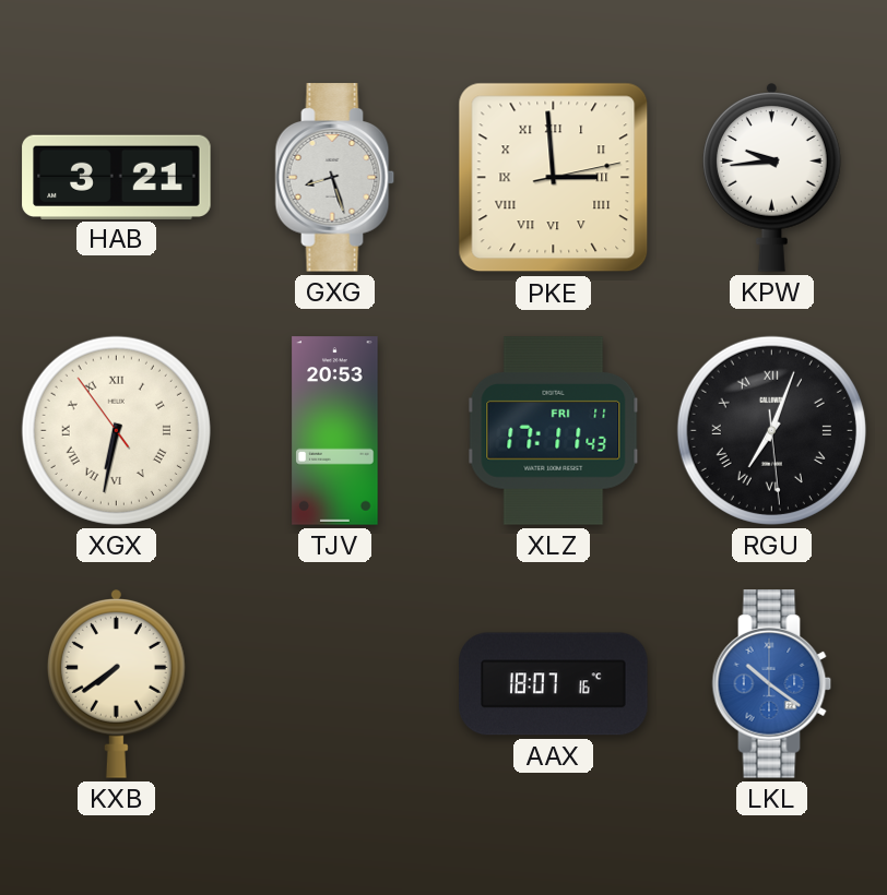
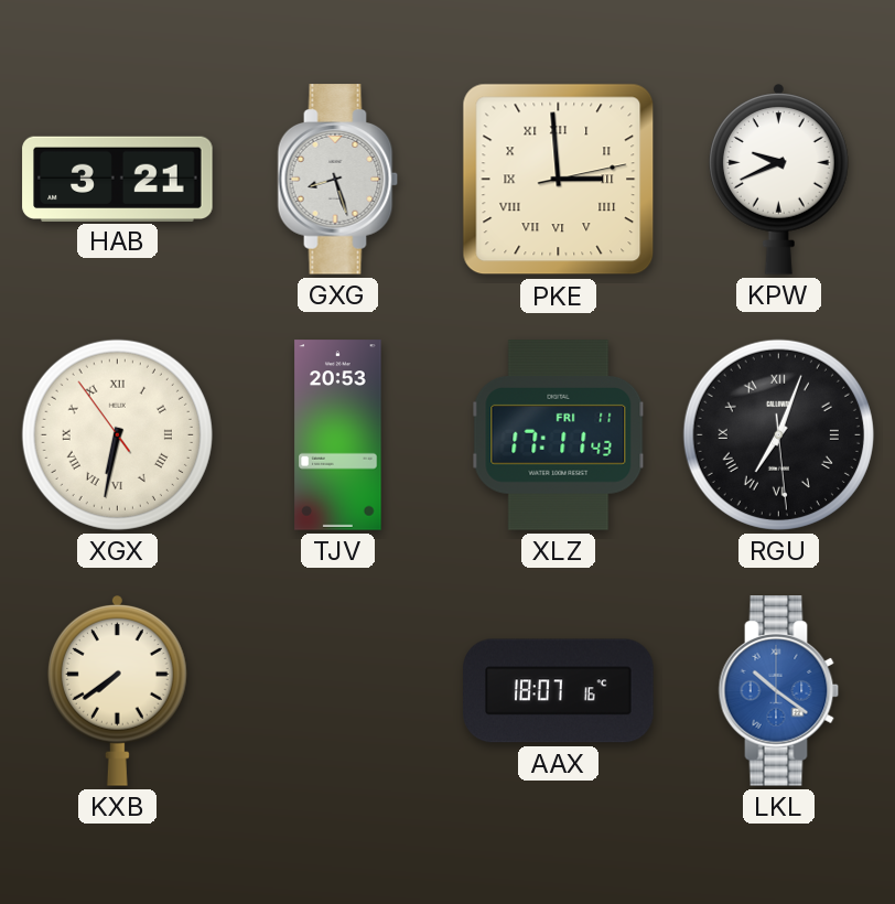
KPW: 9:44 -> 9:41 (778, 180)
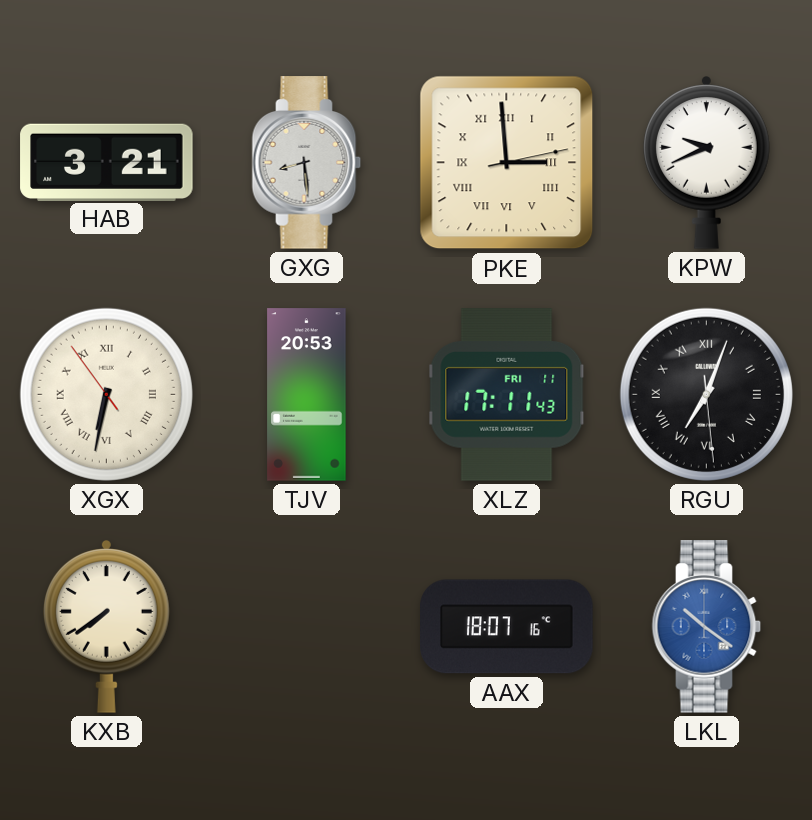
GXG: 8:27 -> 8:29 (307, 163)
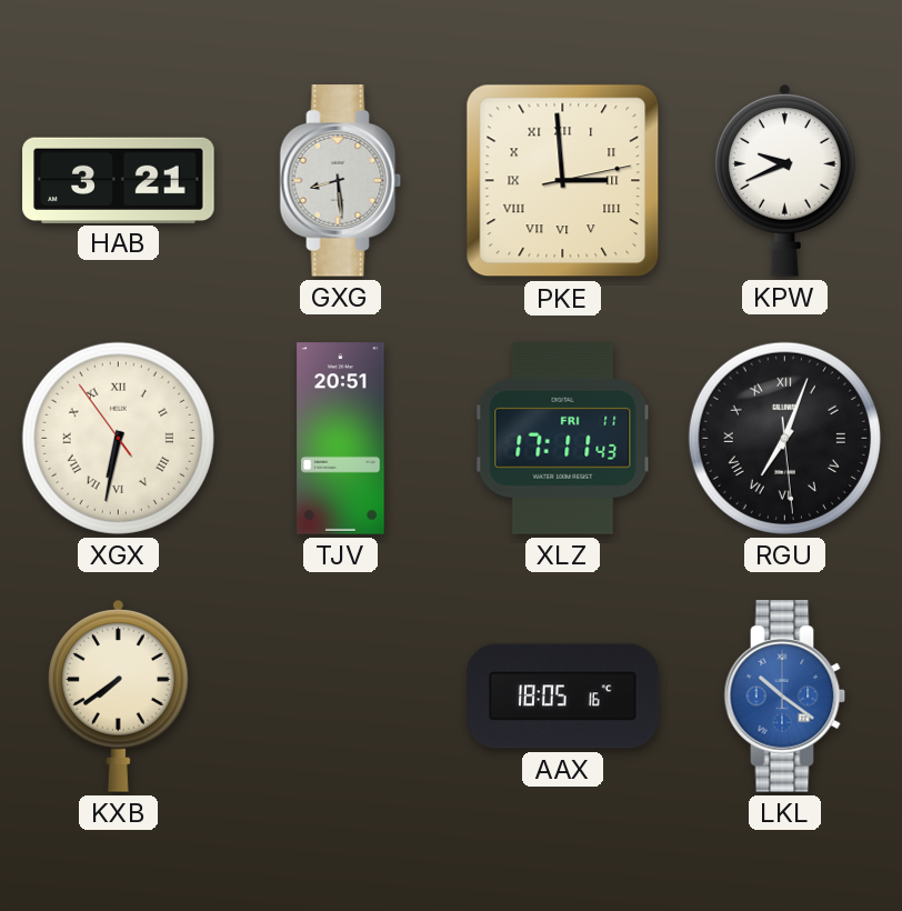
TJV: 20:53 -> 20:51 (341, 439)
AAX: 18:07 -> 18:05 (563, 697)
